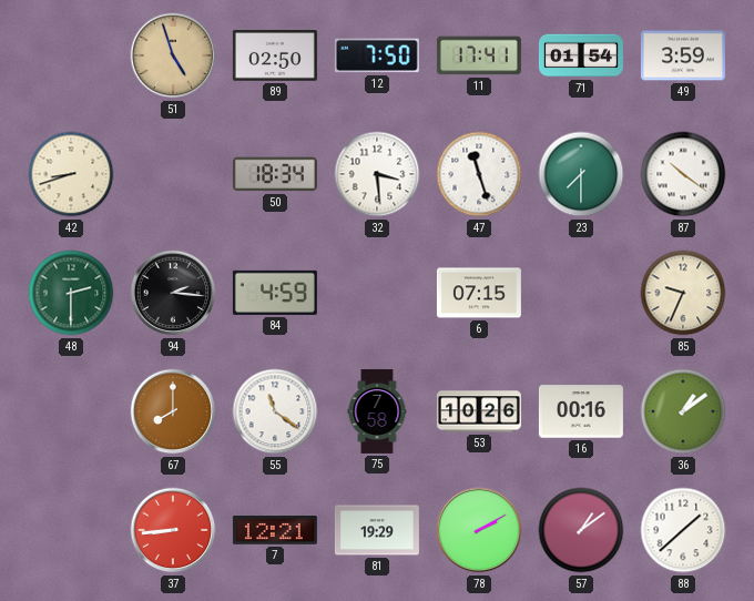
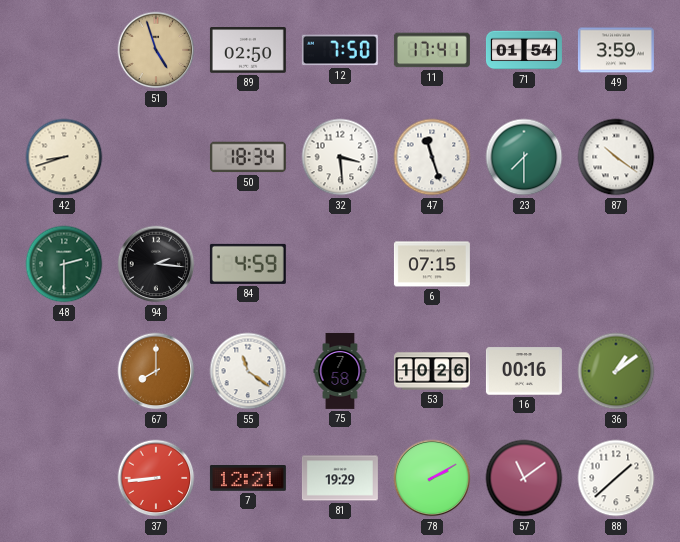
85: 9:34 -> none (683, 293)
57: 1:09 -> 11:09 (524, 478)
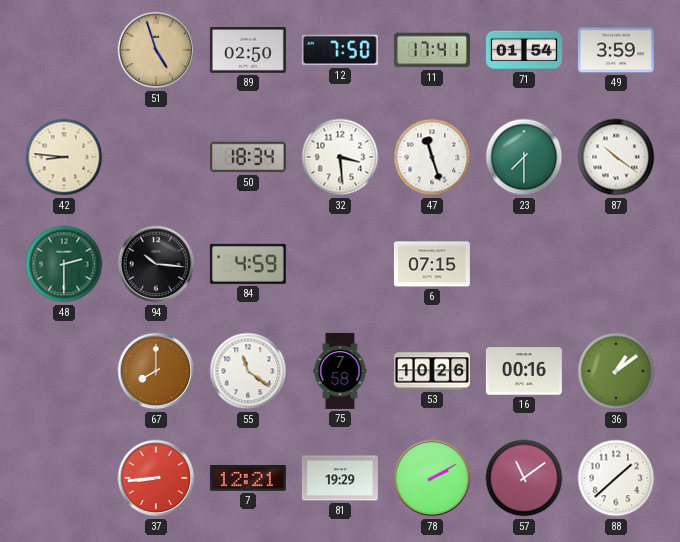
42: 8:42 -> 8:46 (64, 157)
94: 2:16 -> 10:16 (156, 264)
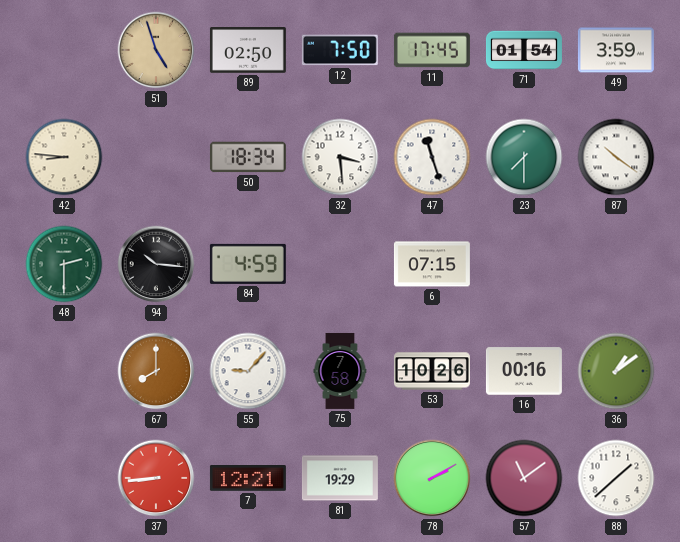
11: 17:41 -> 17:45 (432, 50)
55: 11:21 -> 9:07 (248, 371)
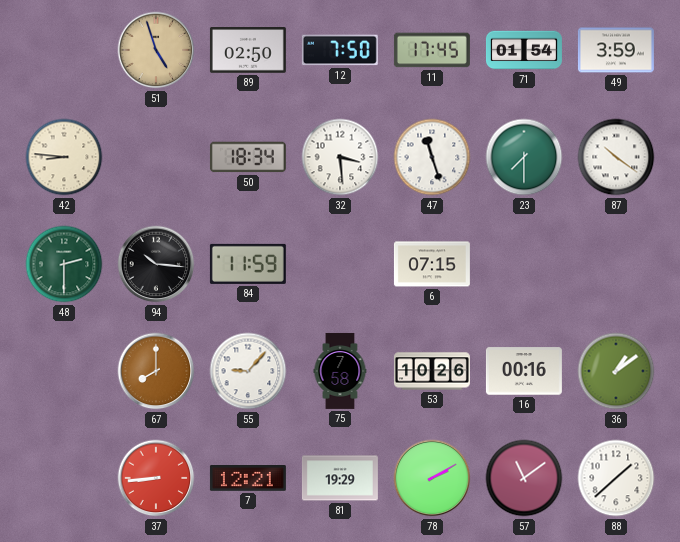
84: 4:59 -> 11:59 (248, 264)
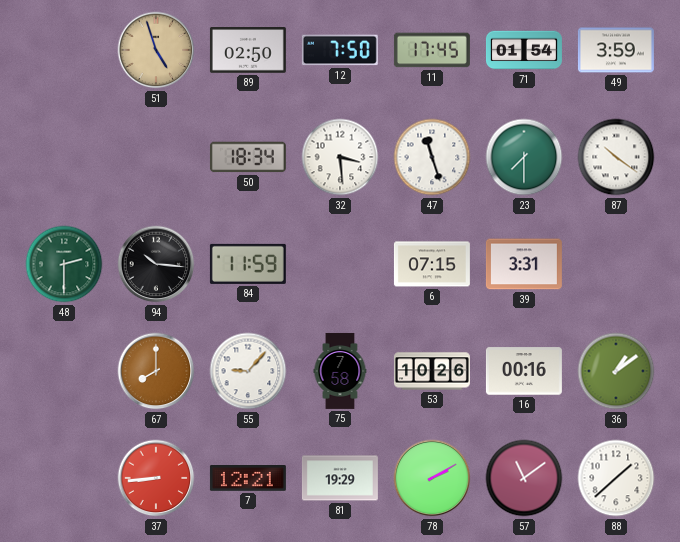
42: 8:46 -> none (64, 157)
39: none -> 3:31 (524, 264)
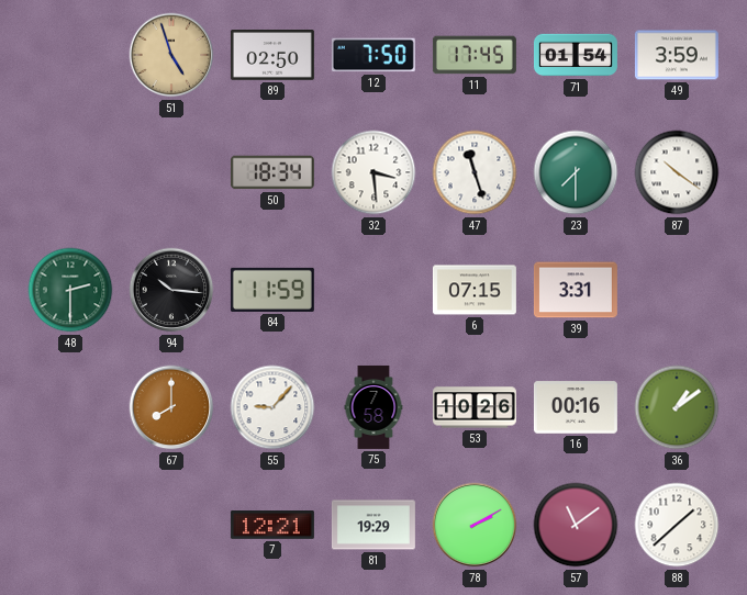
37: 8:44 -> none (156, 478)
